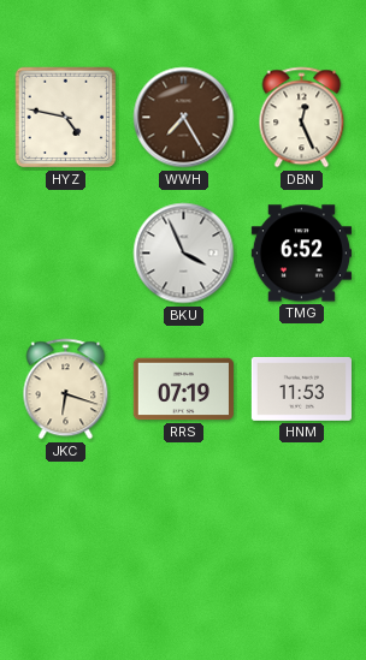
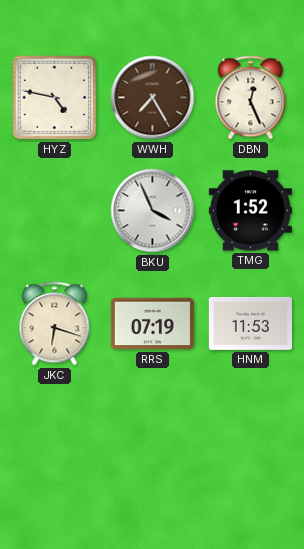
TMG: 6:52 -> 1:52 (250, 211)
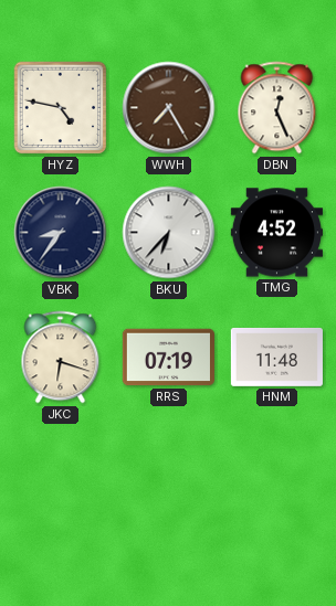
VBK: none -> 8:36 (61, 233)
BKU: 3:56 -> 6:37 (169, 233)
TMG: 1:52 -> 4:52 (276, 233)
HNM: 11:53 -> 11:48 (276, 357)
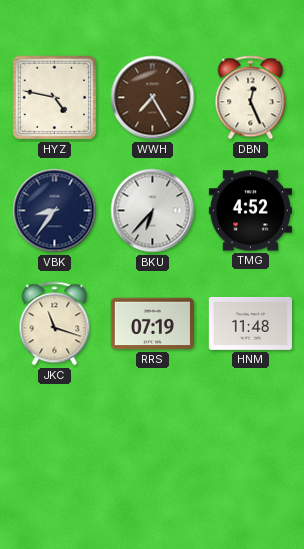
JKC: 6:18 -> 11:18 (55, 324)
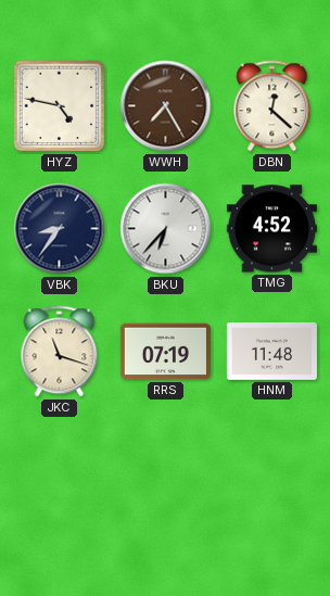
DBN: 12:26 -> 12:22 (272, 106)
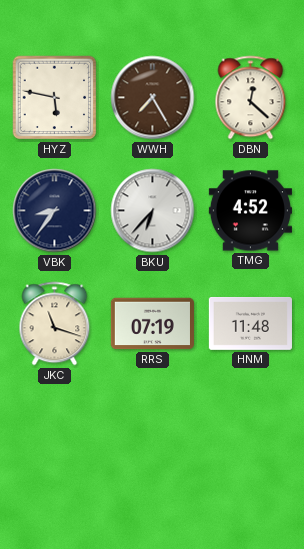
HYZ: 4:47 -> 5:47 (55, 98)
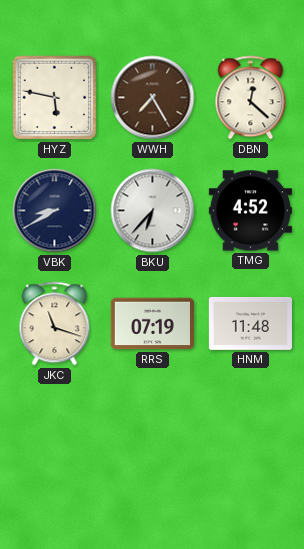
VBK: 8:36 -> 8:40 (55, 211)
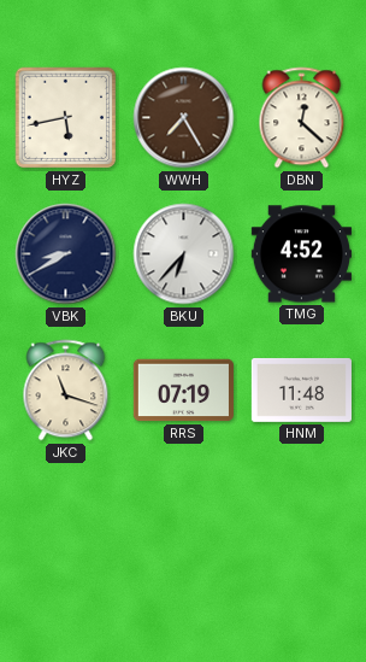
HYZ: 5:47 -> 5:43 (66, 118)
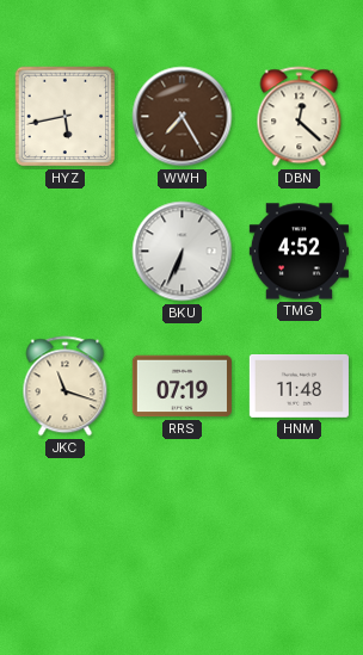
VBK: 8:40 -> none (66, 254)
BKU: 6:37 -> 6:34 (183, 252)
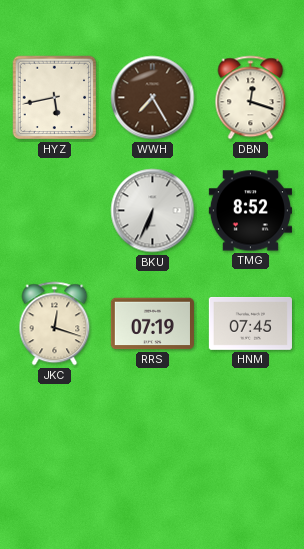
DBN: 12:22 -> 12:18 (251, 98)
TMG: 4:52 -> 8:52 (250, 211)
JKC: 11:18 -> 12:18 (55, 324)
HNM: 11:48 -> 07:45 (250, 323)
